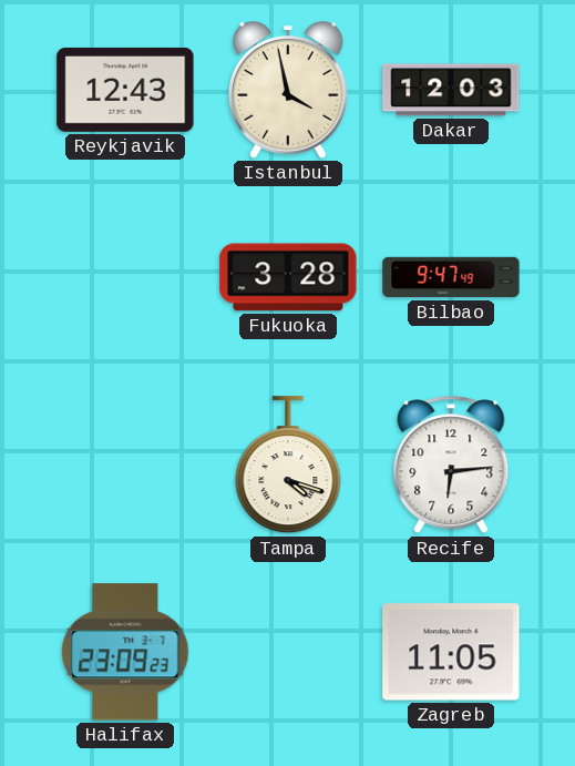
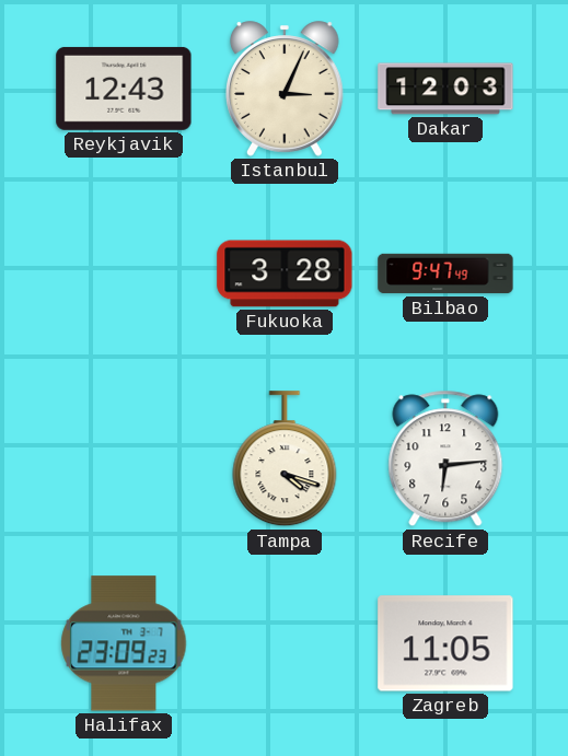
Istanbul: 3:58 -> 3:04 (286, 89)
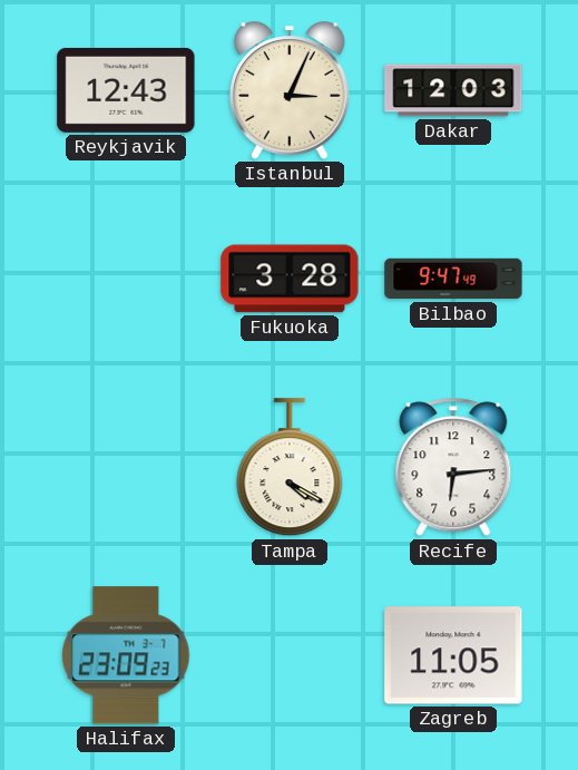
Tampa: 4:18 -> 4:20 (290, 468)
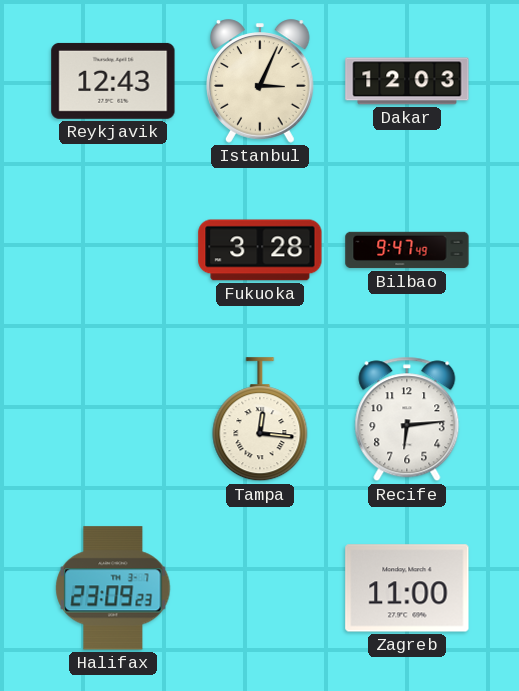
Tampa: 4:20 -> 12:16 (260, 420)
Zagreb: 11:05 -> 11:00 (407, 588)
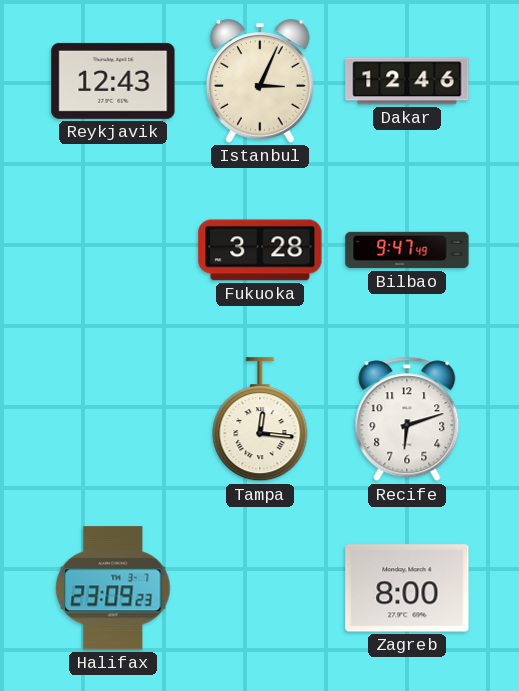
Dakar: 12:03 -> 12:46 (407, 81)
Recife: 6:14 -> 6:12 (407, 419)
Zagreb: 11:00 -> 8:00 (407, 588)
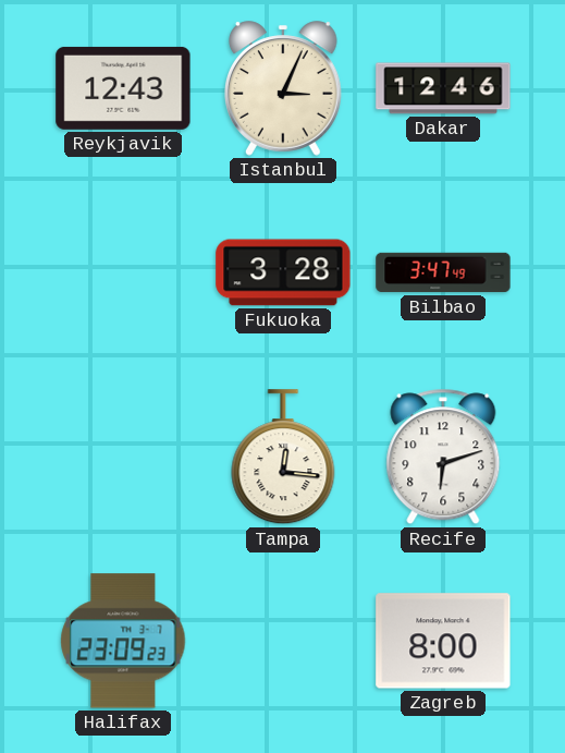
Bilbao: 9:47 -> 3:47 (443, 272)
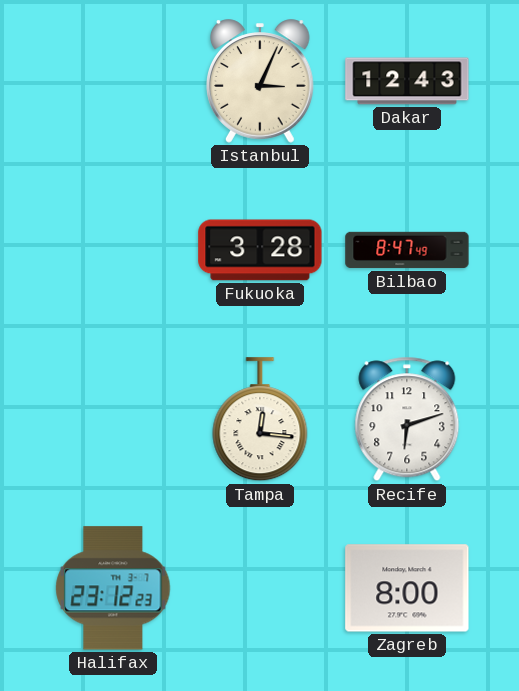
Reykjavik: 12:43 -> none (123, 88)
Dakar: 12:46 -> 12:43 (407, 81)
Bilbao: 3:47 -> 8:47 (407, 250)
Halifax: 23:09 -> 23:12 (113, 588)
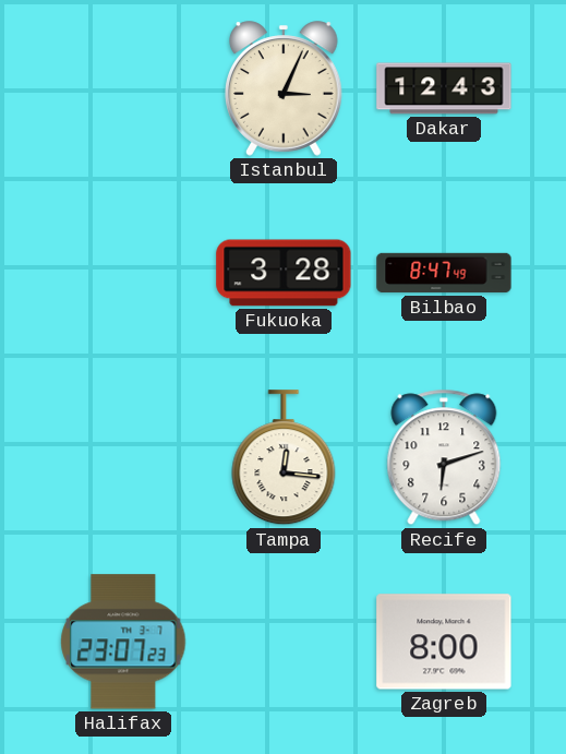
Halifax: 23:12 -> 23:07 (123, 642)
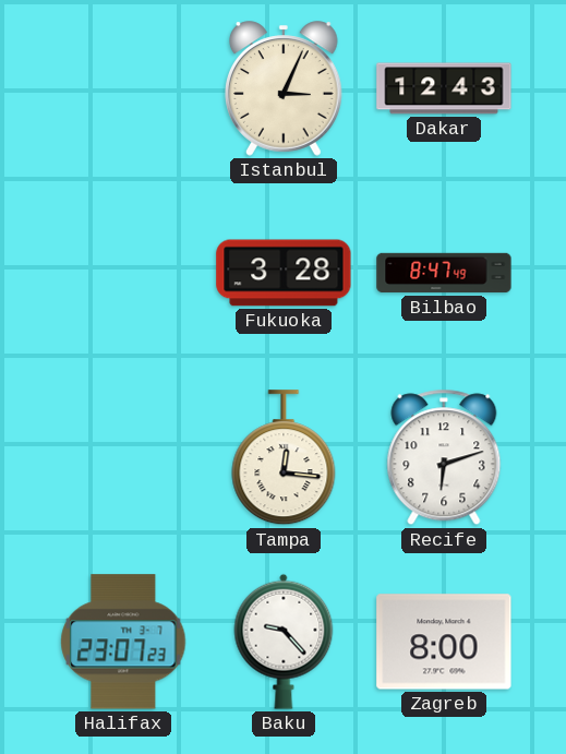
Baku: none -> 9:23 (284, 642)
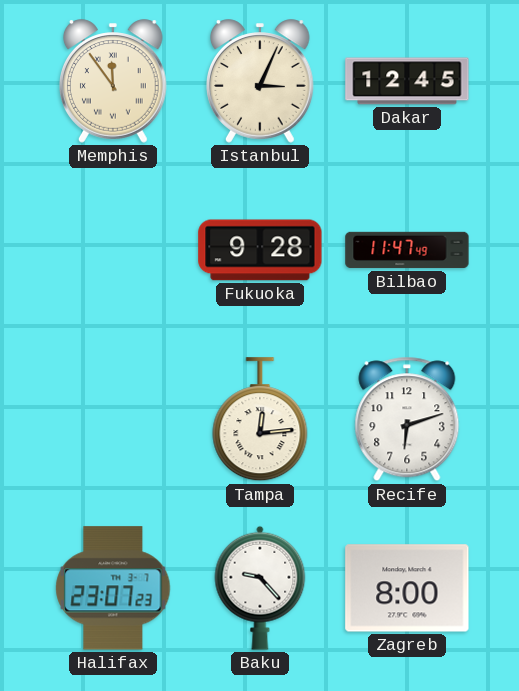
Memphis: none -> 11:54 (114, 81)
Dakar: 12:43 -> 12:45 (407, 81)
Fukuoka: 3:28 -> 9:28 (260, 250)
Bilbao: 8:47 -> 11:47 (407, 250)
Tampa: 12:16 -> 12:14 (260, 420)
